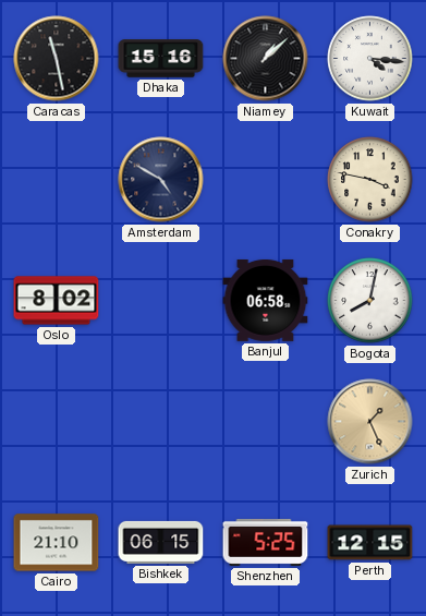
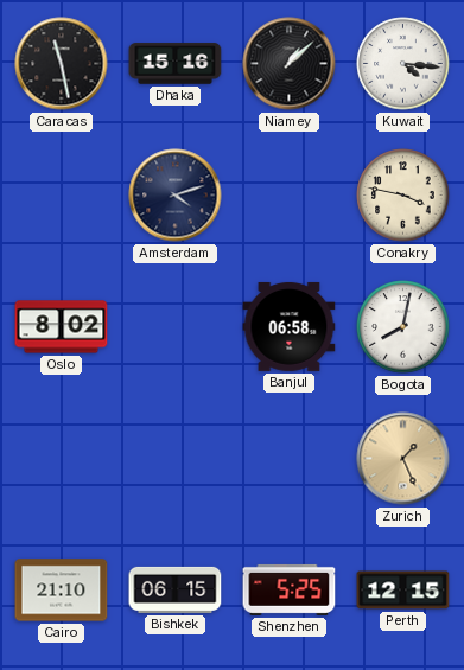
Amsterdam: 4:50 -> 4:12 (176, 196)
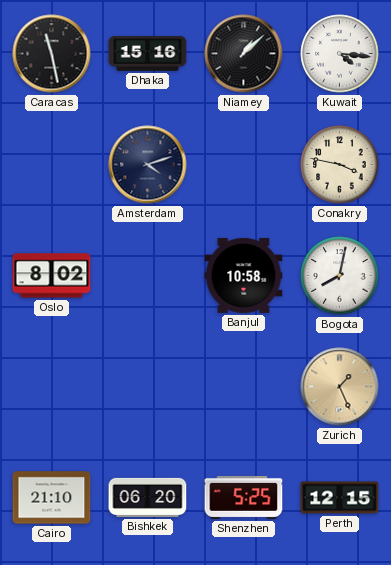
Banjul: 06:58 -> 10:58 (244, 276)
Bishkek: 06:15 -> 06:20 (148, 497)
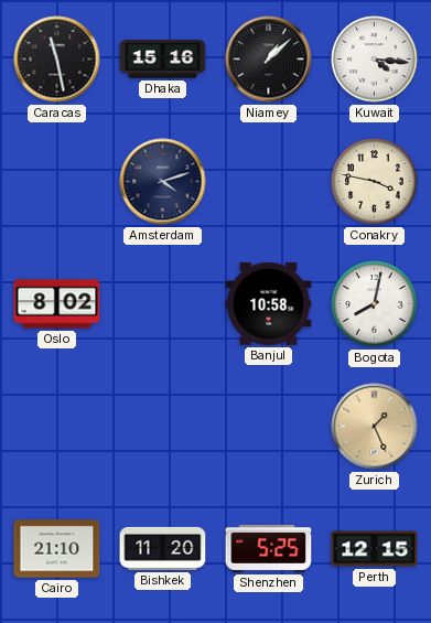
Bishkek: 06:20 -> 11:20 (163, 548)
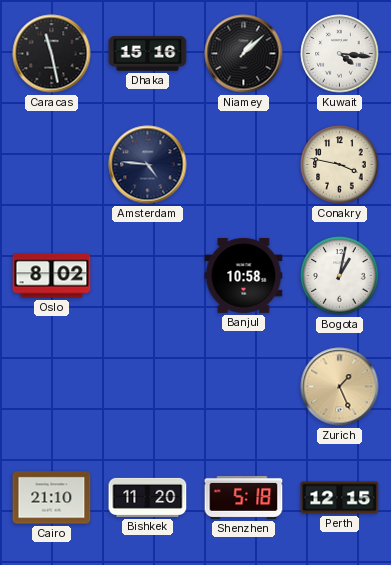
Amsterdam: 4:12 -> 4:46 (148, 165)
Bogota: 8:02 -> 1:02 (340, 276)
Shenzhen: 5:25 -> 5:18 (244, 497)
